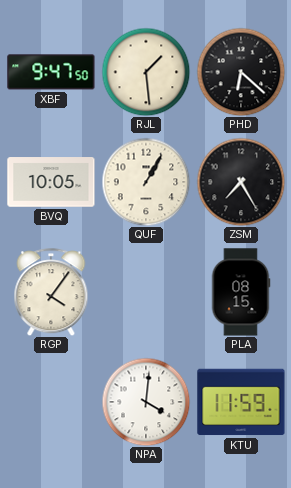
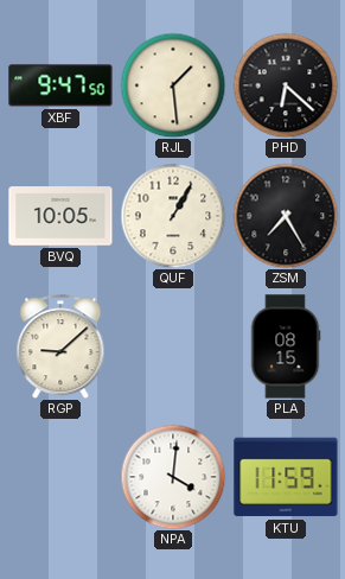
RGP: 4:06 -> 9:08 (60, 346)
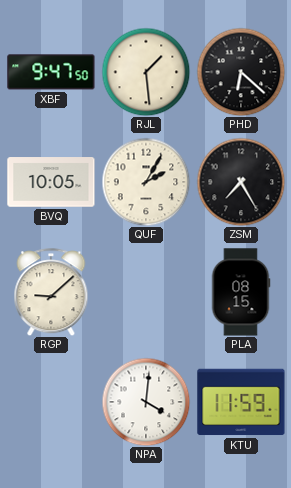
QUF: 1:05 -> 2:05 (146, 182)
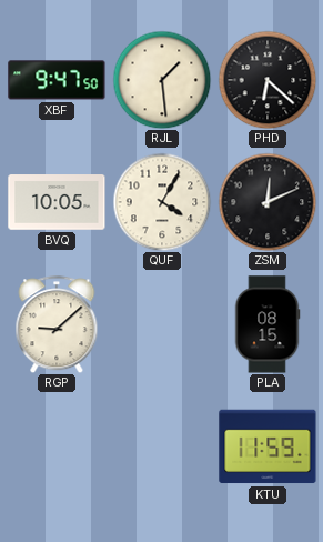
QUF: 2:05 -> 4:05 (162, 202)
ZSM: 7:25 -> 12:11 (268, 202)
NPA: 4:01 -> none (146, 402)
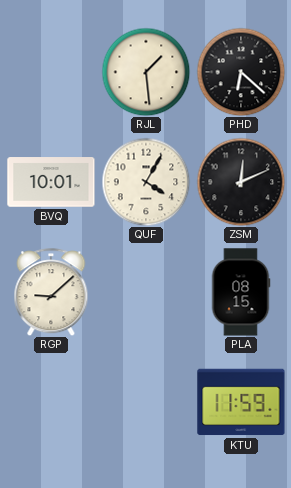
XBF: 9:47 -> none (57, 80)
BVQ: 10:05 -> 10:01 (51, 182)
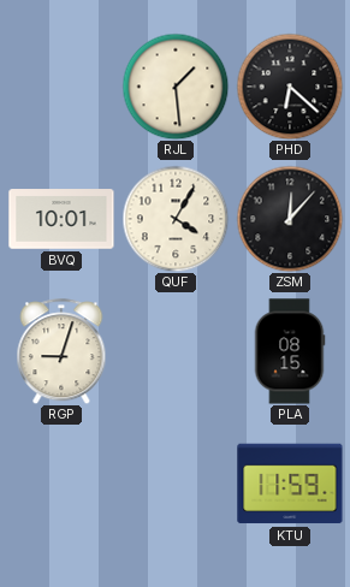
ZSM: 12:11 -> 12:07 (290, 219)
RGP: 9:08 -> 9:03 (61, 351)
